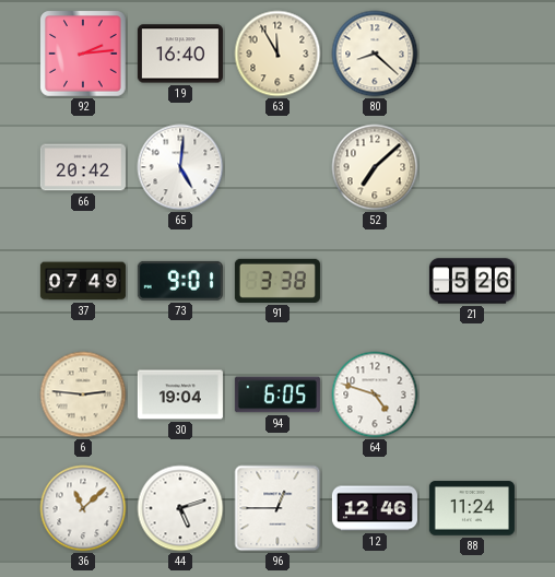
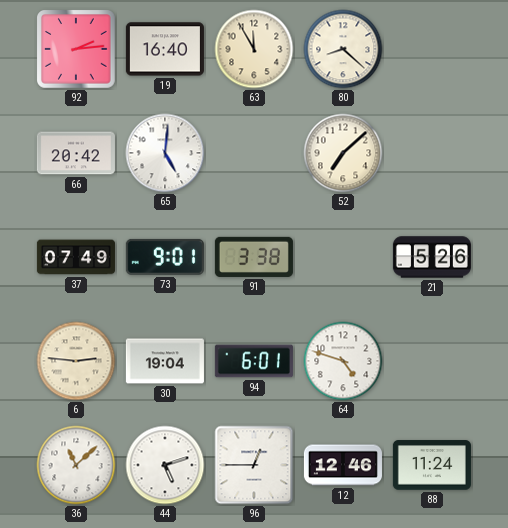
94: 6:05 -> 6:01 (254, 361)
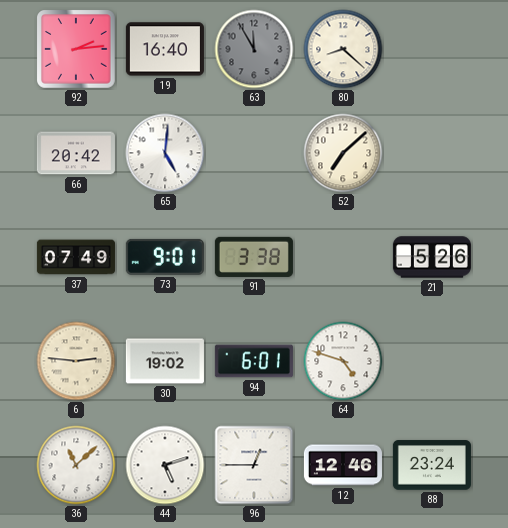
63 dial: cream -> grey (254, 49)
30: 19:04 -> 19:02 (165, 361)
88: 11:24 -> 23:24 (432, 465)
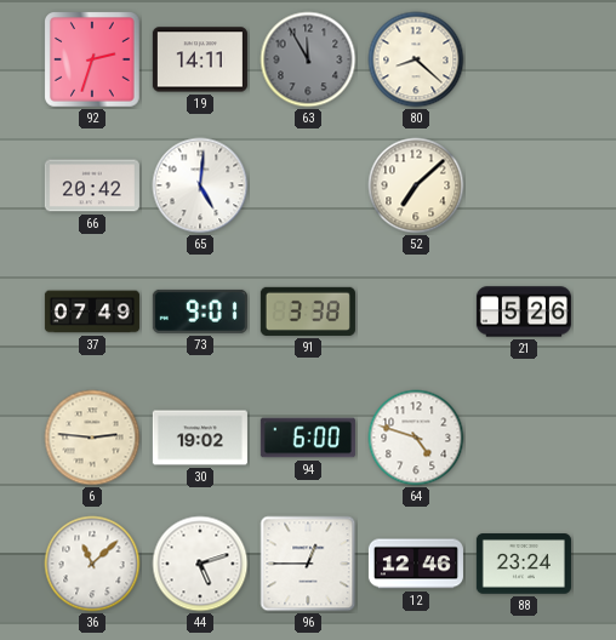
92: 2:14 -> 2:33 (93, 61)
19: 16:40 -> 14:11 (200, 59)
94: 6:01 -> 6:00 (308, 438)
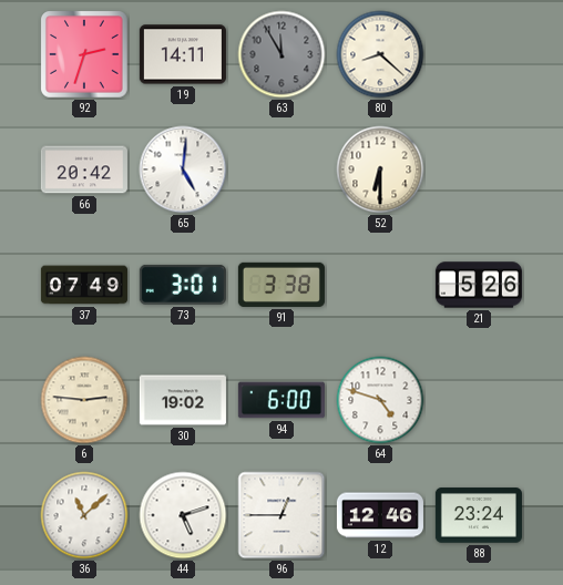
52: 7:08 -> 6:30 (380, 170)
73: 9:01 -> 3:01 (183, 285)
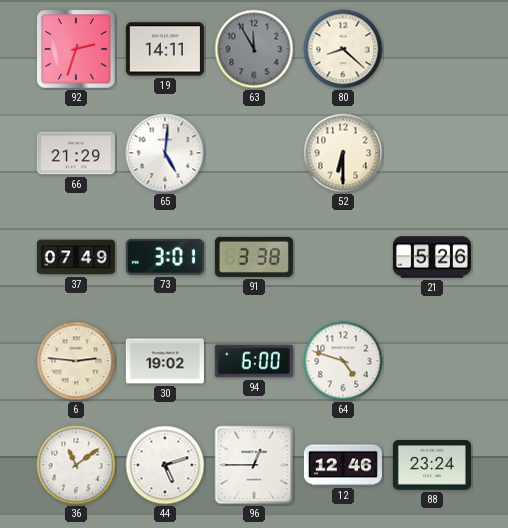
66: 20:42 -> 21:29 (76, 153)
36: 11:08 -> 11:09 (76, 465)
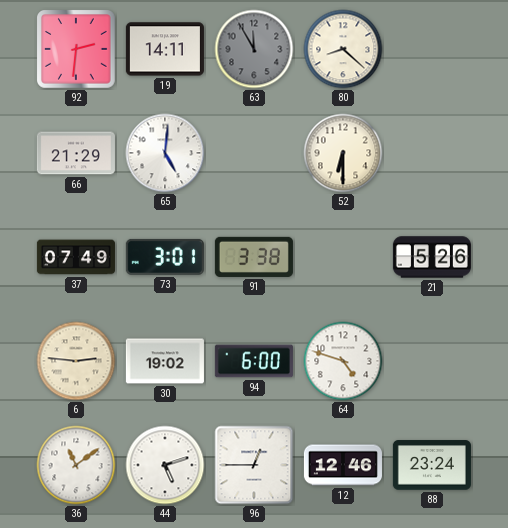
92: 2:33 -> 2:31 (77, 50)
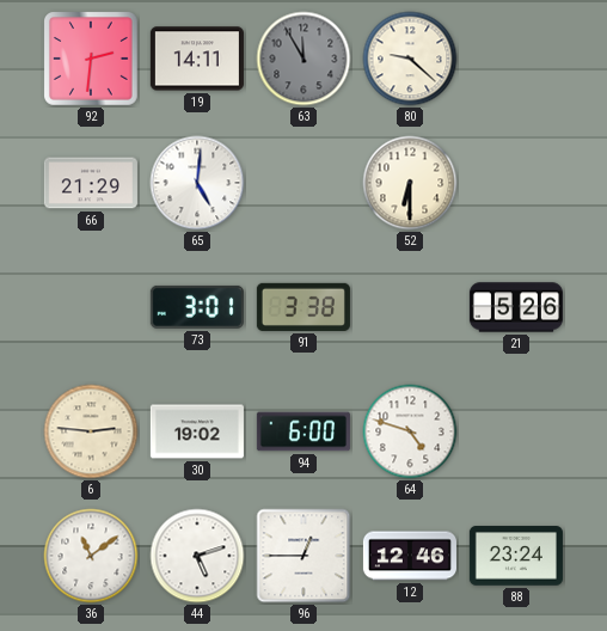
80: 8:22 -> 9:22 (410, 59)
37: 07:49 -> none (76, 257)
